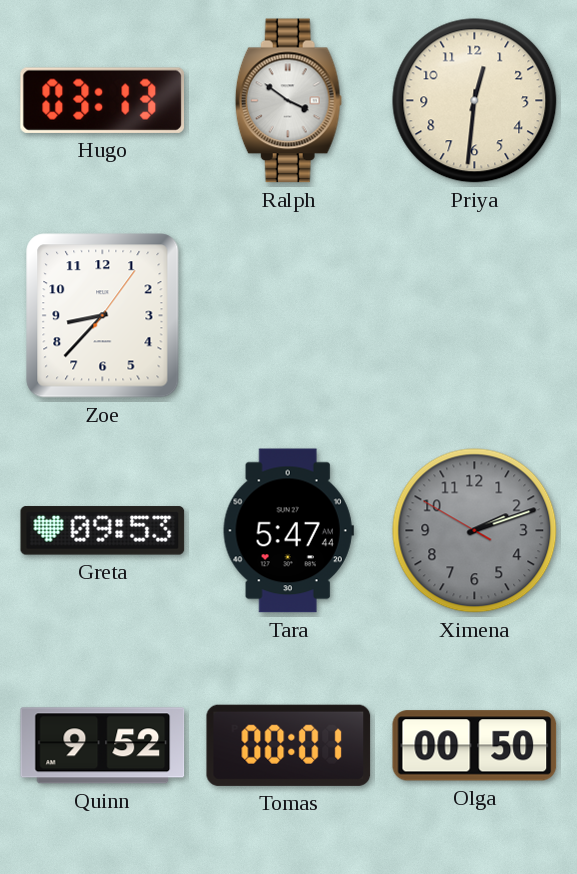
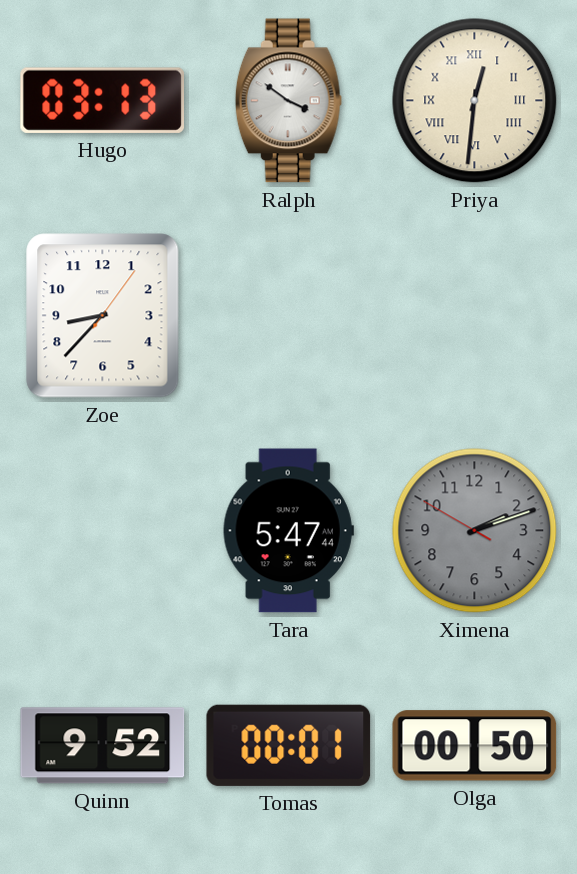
Priya numerals: Arabic -> Roman (475, 101)
Greta: 09:53 -> none (103, 531)
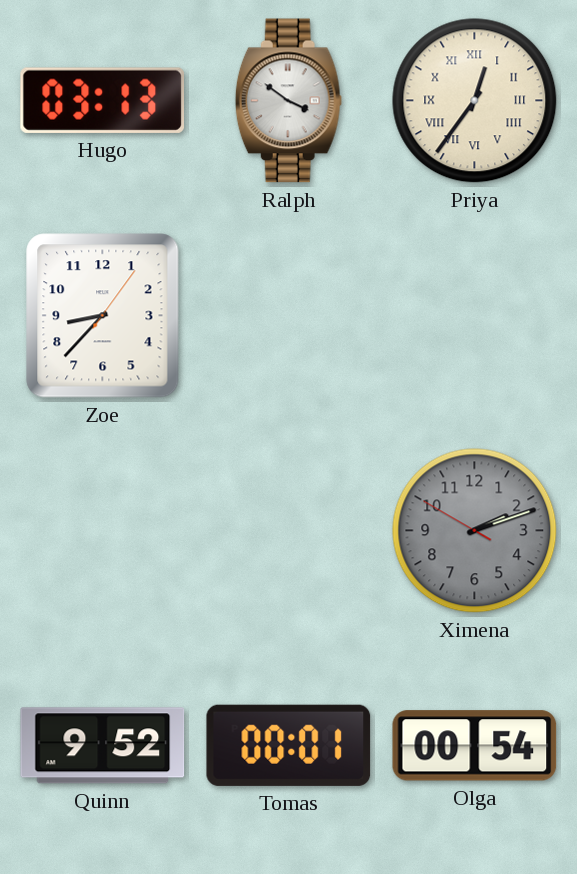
Priya: 12:31 -> 12:36 (475, 101)
Tara: 5:47 -> none (288, 531)
Olga: 00:50 -> 00:54 (475, 746)
